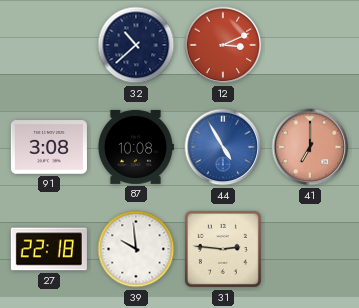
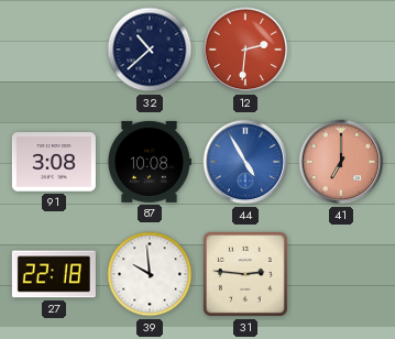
12: 3:11 -> 2:31 (245, 50)
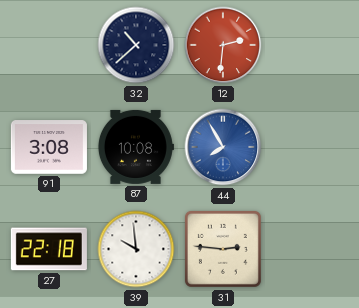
44: 4:55 -> 7:55 (223, 147)
41: 7:00 -> none (341, 162)
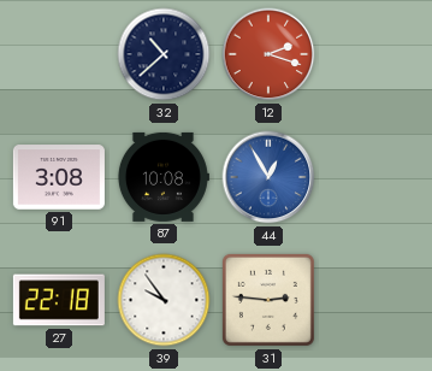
12: 2:31 -> 2:18 (268, 54)
44: 7:55 -> 12:55 (268, 177)
39: 9:59 -> 9:54 (164, 300)
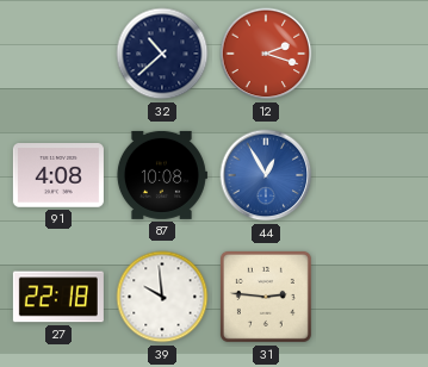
91: 3:08 -> 4:08 (58, 175)
39: 9:54 -> 9:59 (162, 297)
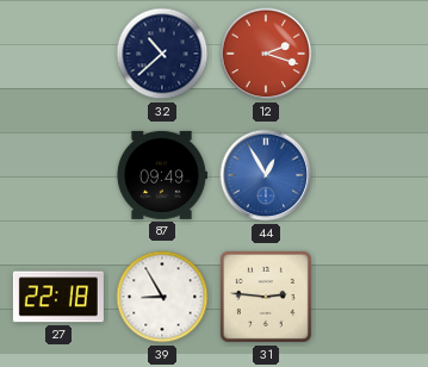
91: 4:08 -> none (58, 175)
87: 10:08 -> 09:49 (161, 175)
39: 9:59 -> 8:55 (162, 297)
